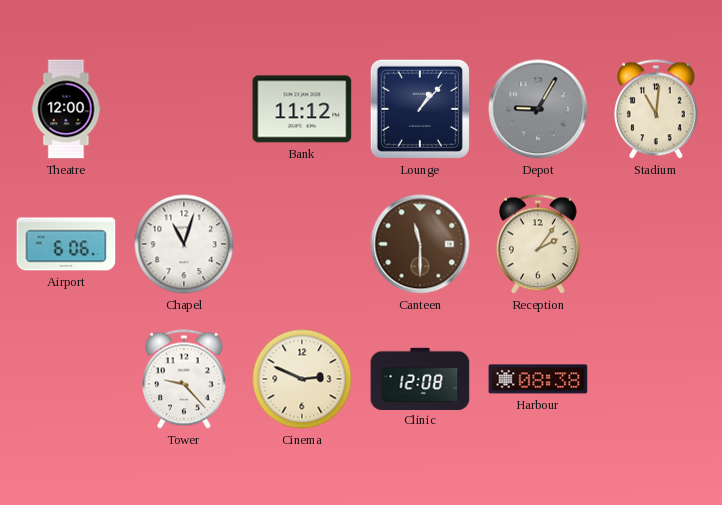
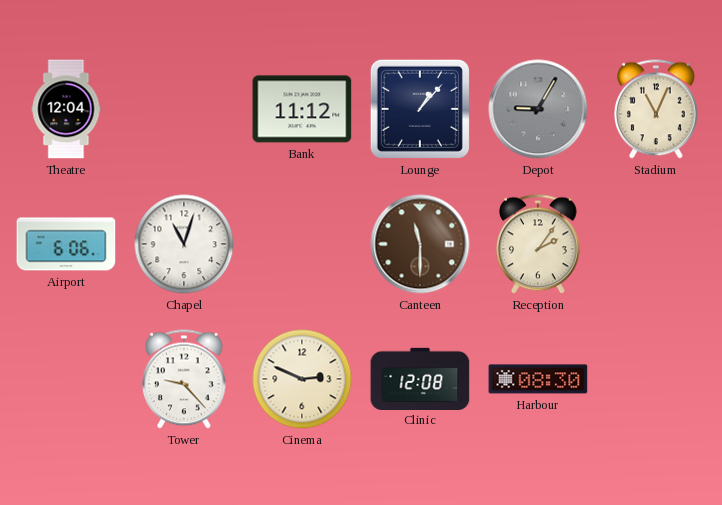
Theatre: 12:00 -> 12:04 (66, 109)
Stadium: 11:01 -> 11:04 (657, 109)
Harbour: 08:38 -> 08:30 (538, 379)
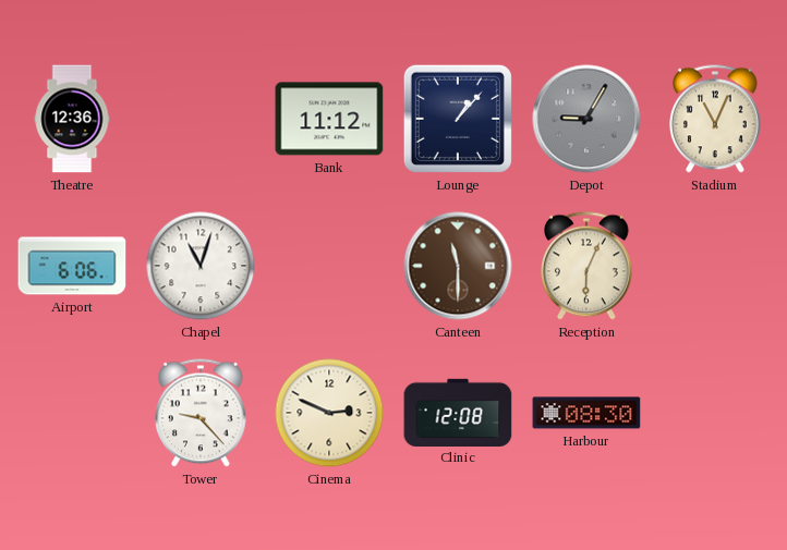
Theatre: 12:04 -> 12:36 (72, 119)
Reception: 2:06 -> 6:04 (588, 266)
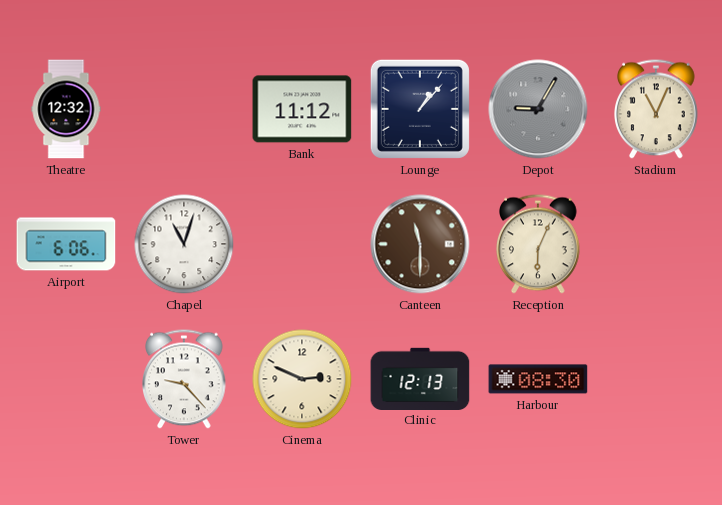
Theatre: 12:36 -> 12:32 (66, 109)
Clinic: 12:08 -> 12:13 (420, 378)
